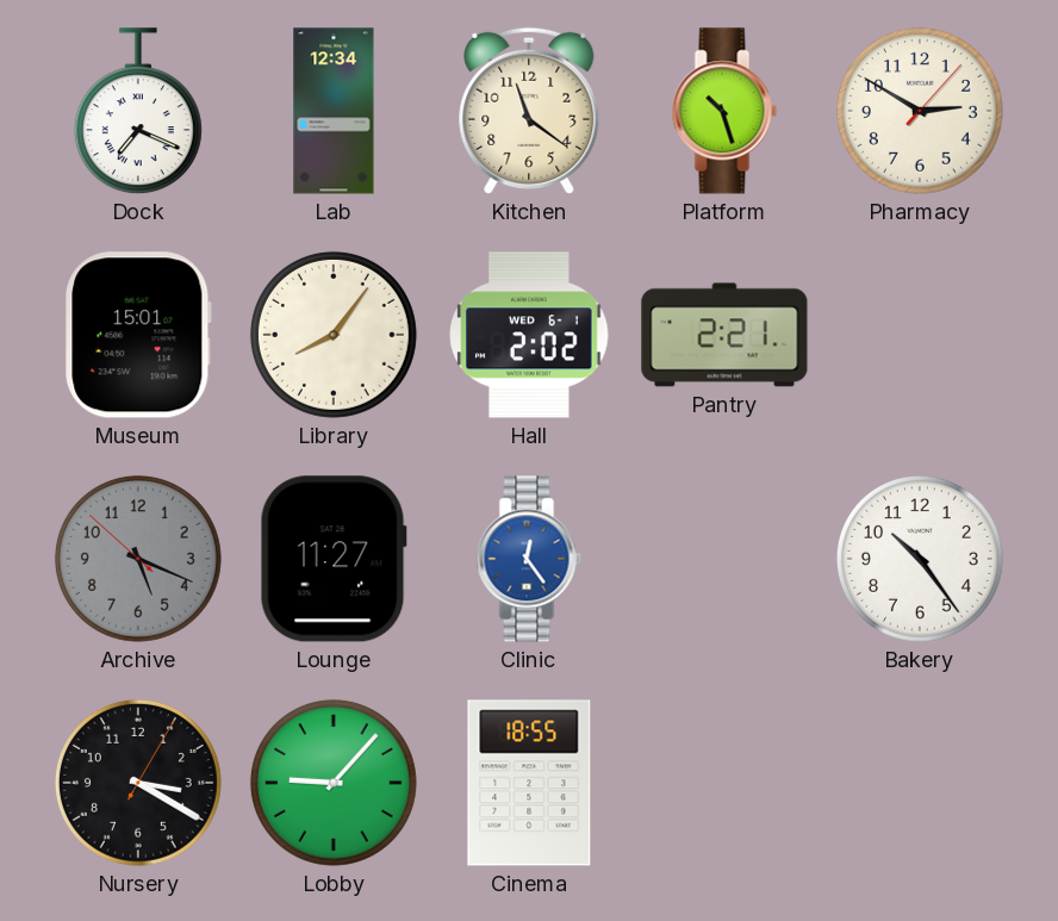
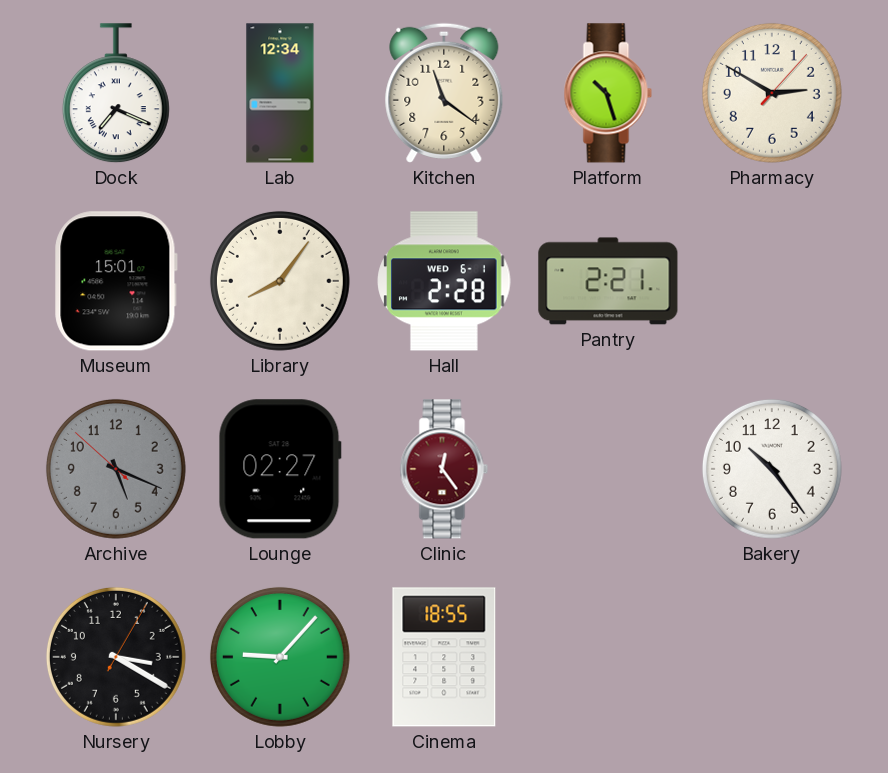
Hall: 2:02 -> 2:28 (444, 281)
Lounge: 11:27 -> 02:27 (280, 469)
Clinic dial: blue -> burgundy (444, 469)
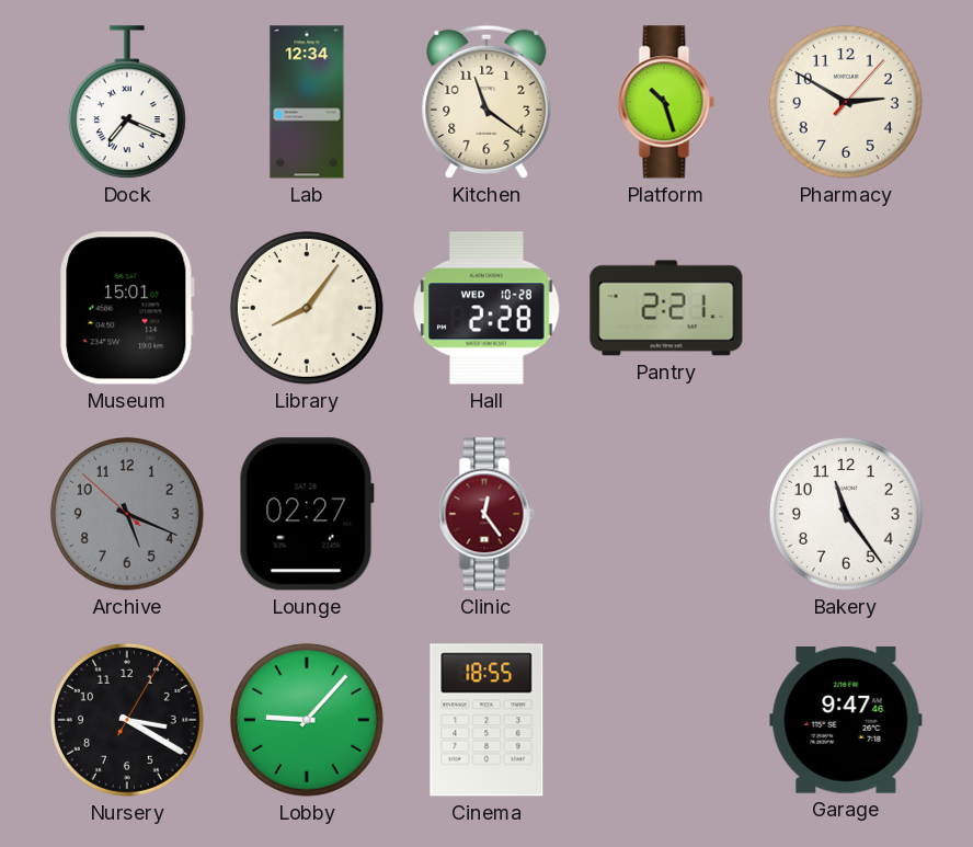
Hall date: WED 6-1 -> WED 10-28 (486, 308)
Bakery: 10:24 -> 11:24 (846, 514)
Garage: none -> 9:47 (846, 720)
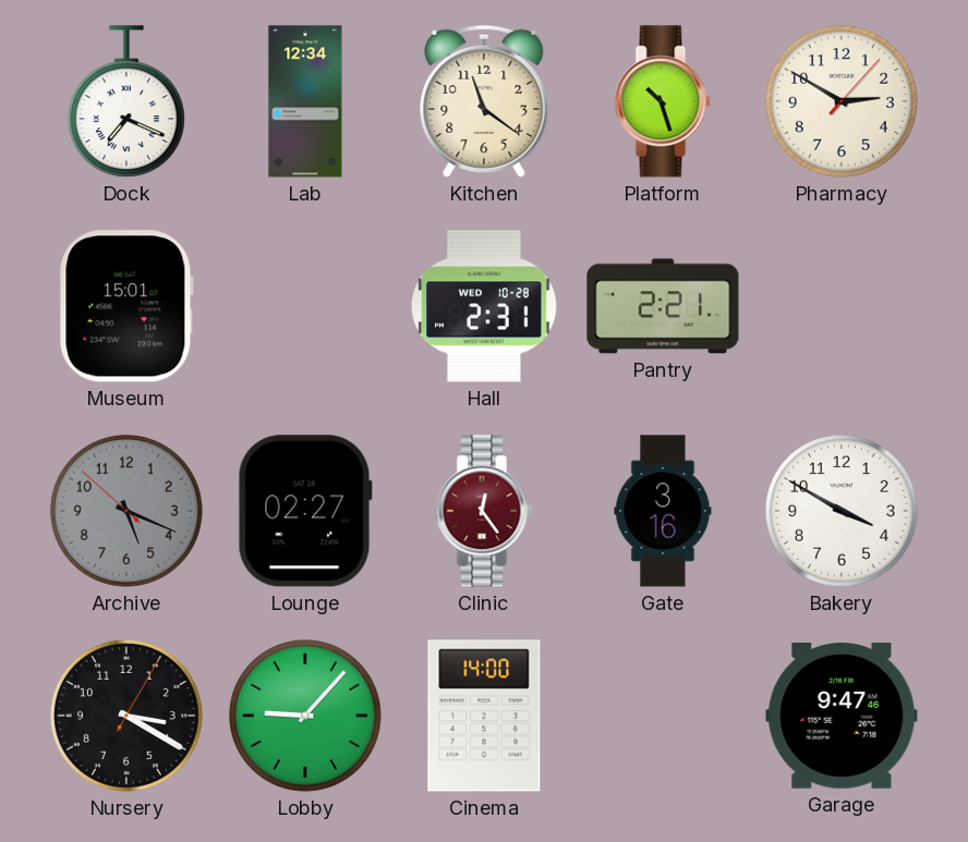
Library: 8:06 -> none (307, 308)
Hall: 2:28 -> 2:31 (484, 306)
Gate: none -> 3:16 (663, 511)
Bakery: 11:24 -> 3:50 (842, 511)
Cinema: 18:55 -> 14:00 (484, 716)
